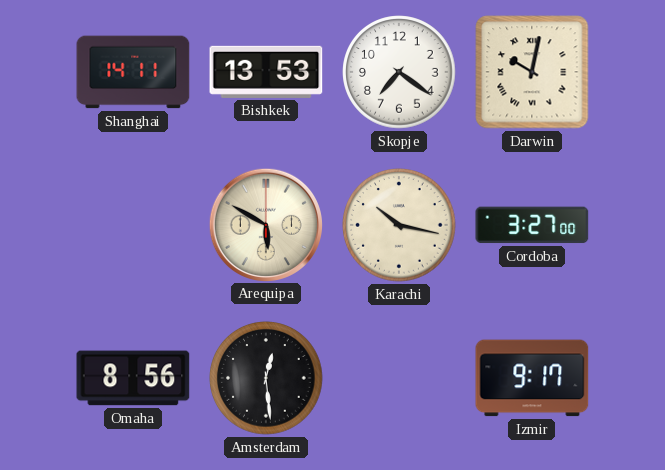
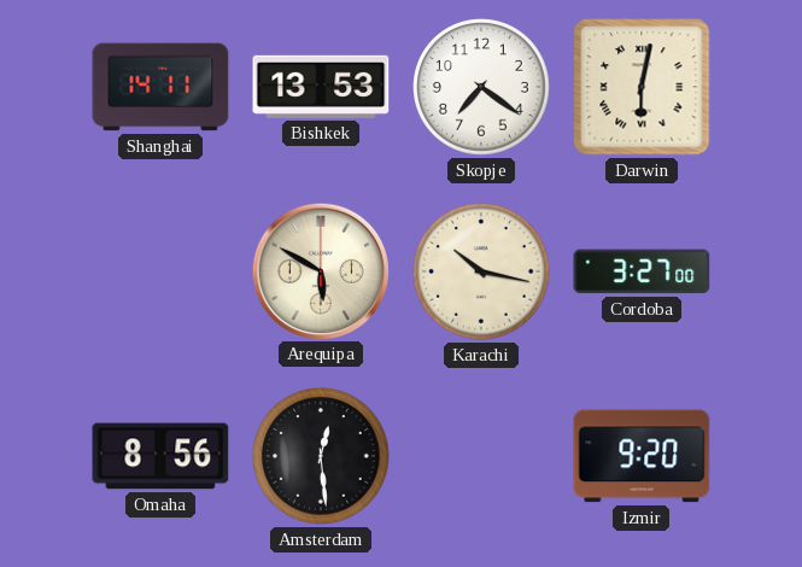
Darwin: 10:02 -> 6:02 (642, 87)
Izmir: 9:17 -> 9:20 (642, 456)
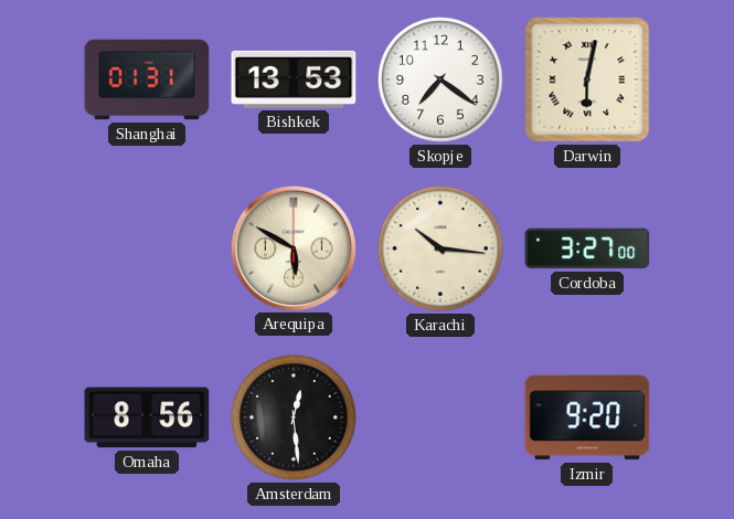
Shanghai: 14:11 -> 01:31 (147, 80)
Karachi: 10:17 -> 10:16 (440, 248)
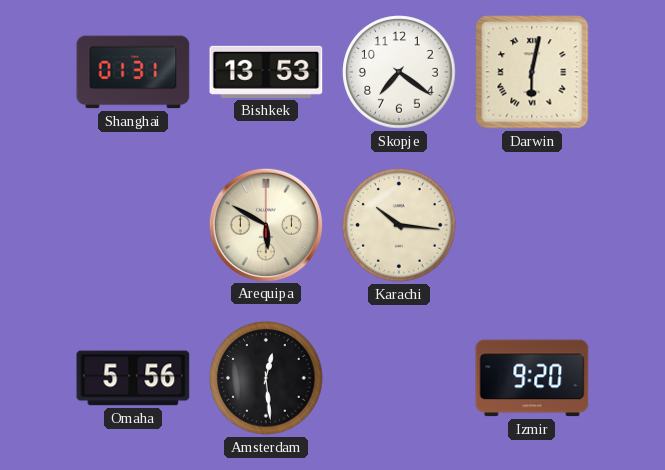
Cordoba: 3:27 -> none (587, 248)
Omaha: 8:56 -> 5:56 (133, 378)
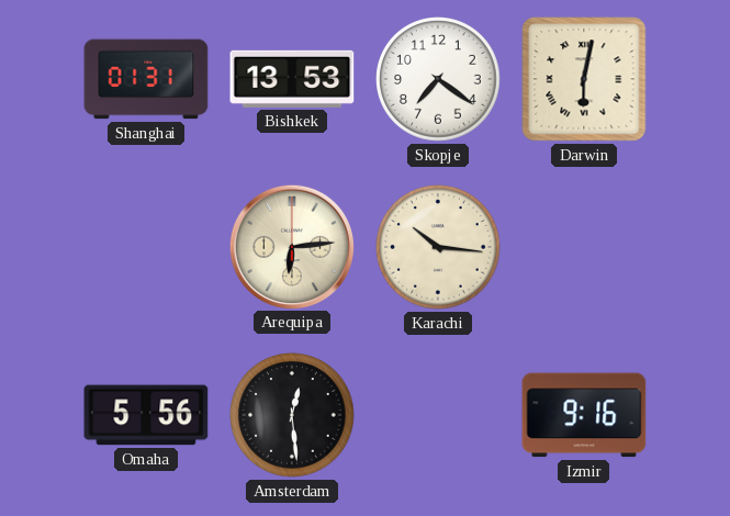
Arequipa: 5:50 -> 6:14 (291, 246)
Izmir: 9:20 -> 9:16 (584, 415)
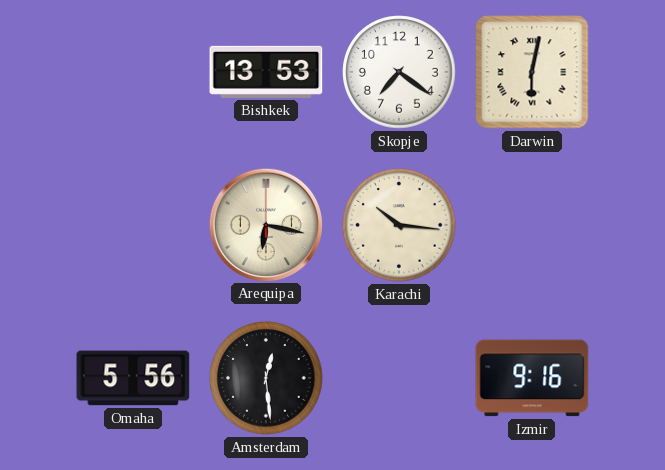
Shanghai: 01:31 -> none (146, 79)
Arequipa: 6:14 -> 6:17 (265, 224)
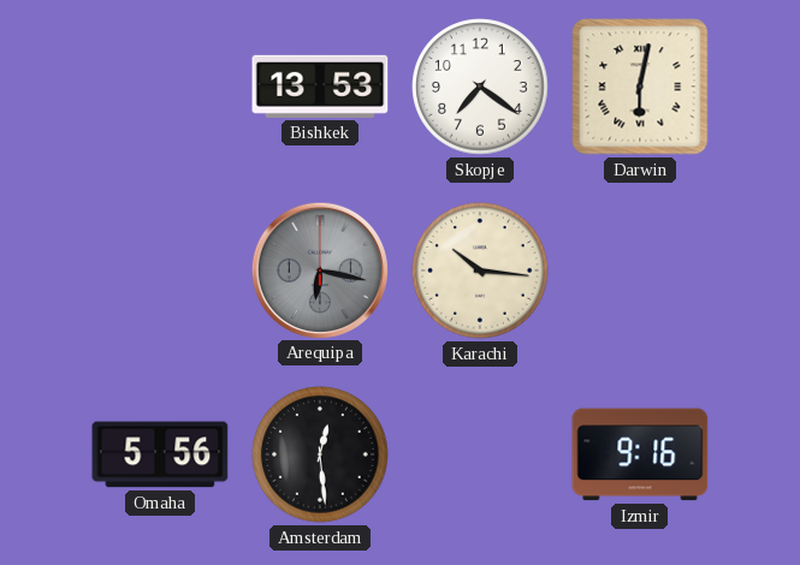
Arequipa dial: cream -> grey (319, 269)
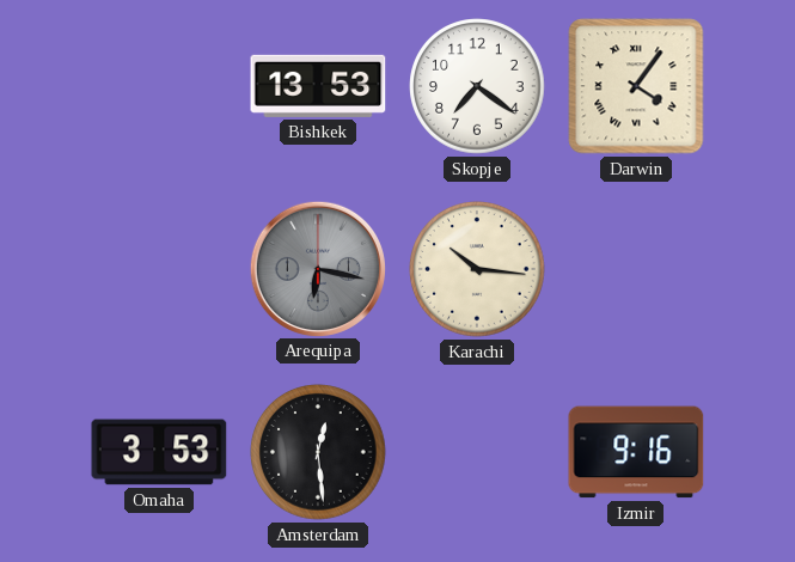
Darwin: 6:02 -> 4:06 (636, 86)
Omaha: 5:56 -> 3:53 (159, 452)
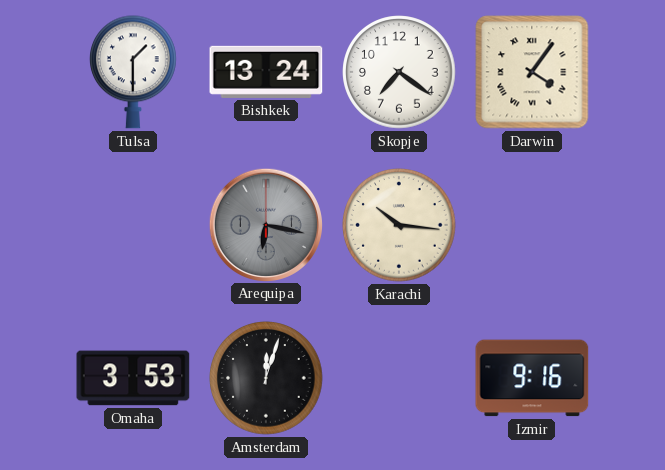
Tulsa: none -> 1:30 (134, 72)
Bishkek: 13:53 -> 13:24 (266, 72)
Amsterdam: 12:29 -> 12:03 (266, 378)
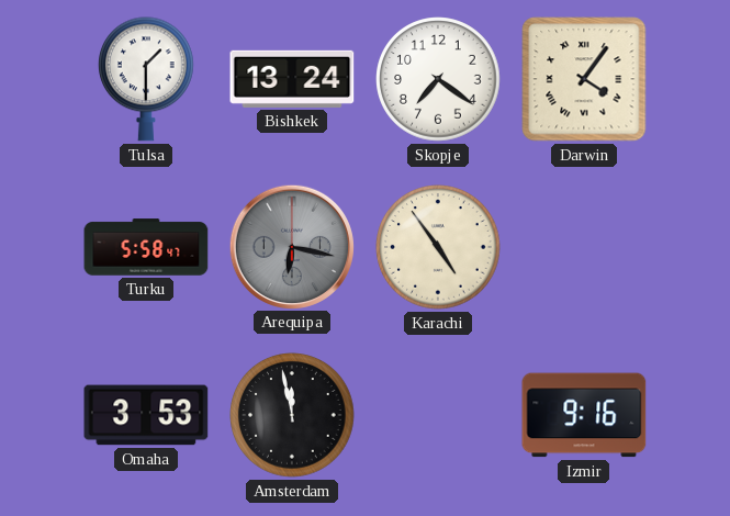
Turku: none -> 5:58 (146, 247)
Karachi: 10:16 -> 4:54 (438, 247)
Amsterdam: 12:03 -> 11:58 (292, 415)
